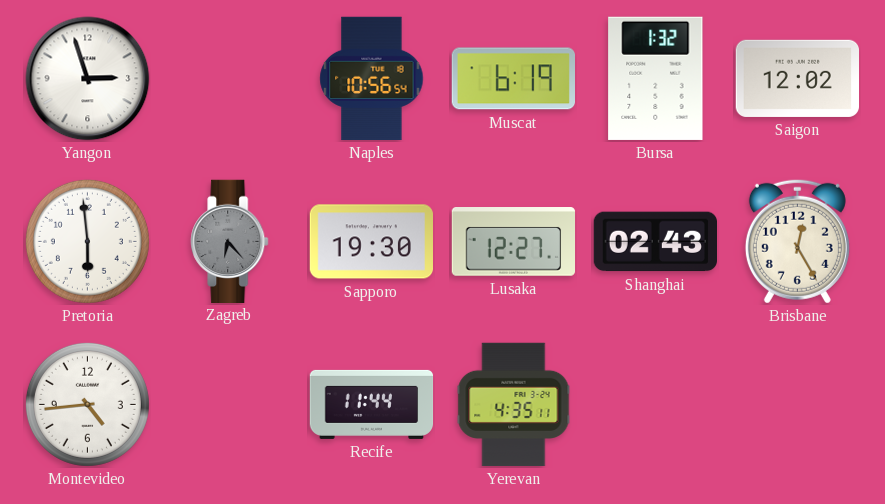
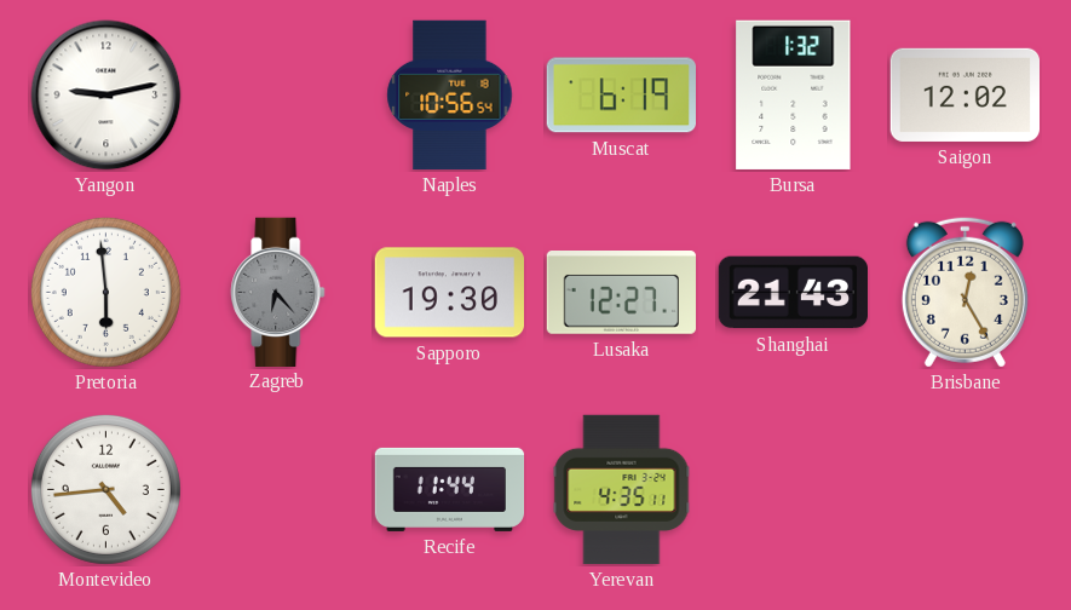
Yangon: 2:57 -> 9:13 (106, 96)
Shanghai: 02:43 -> 21:43 (793, 293)
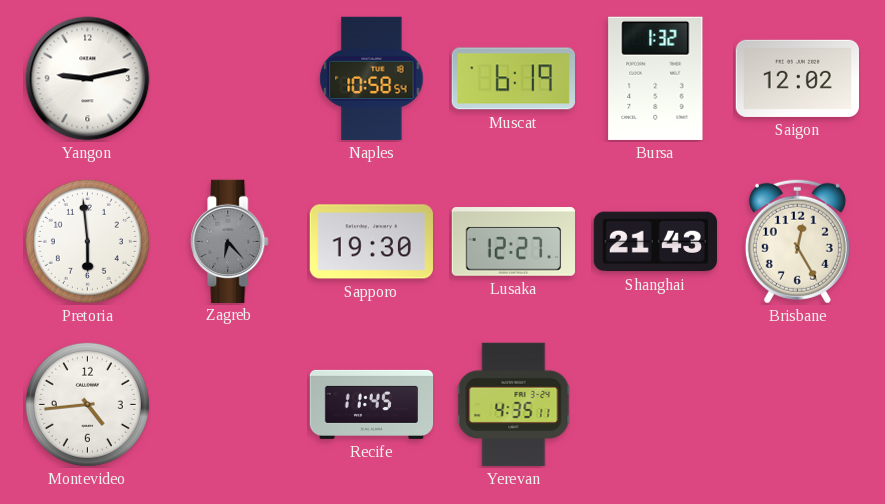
Naples: 10:56 -> 10:58 (372, 79)
Recife: 11:44 -> 11:45 (372, 404)
